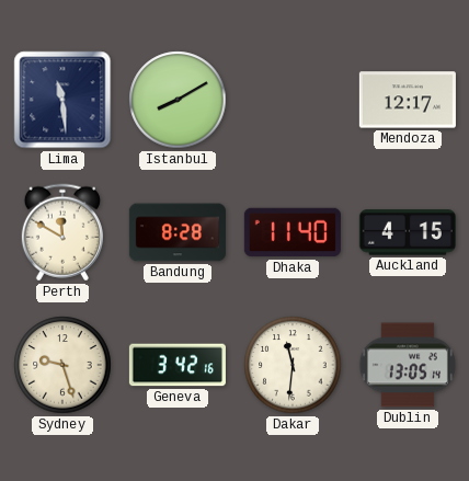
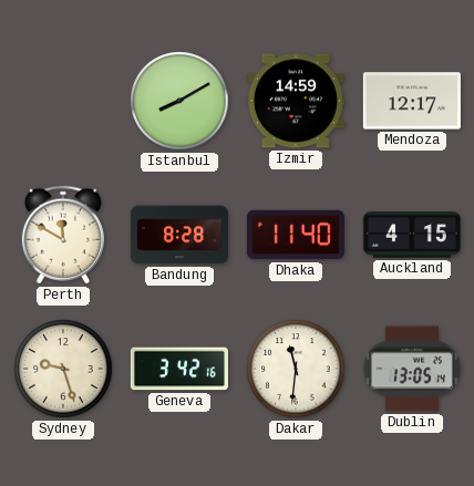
Lima: 11:29 -> none (62, 100)
Izmir: none -> 14:59 (296, 101)
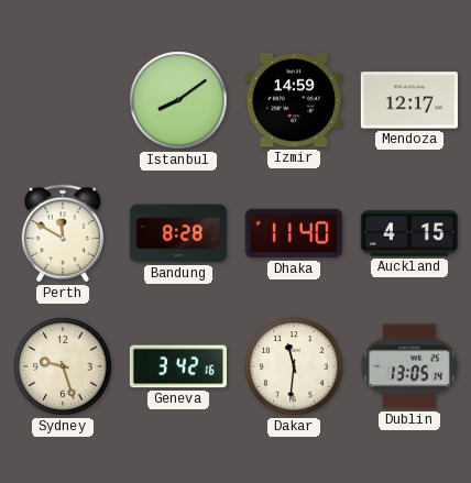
Istanbul: 8:10 -> 8:09 (178, 100)
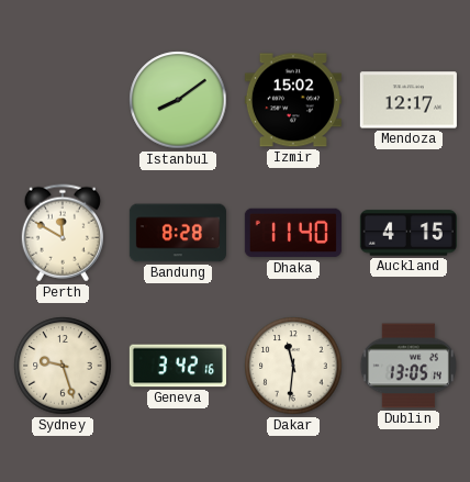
Izmir: 14:59 -> 15:02 (293, 100)
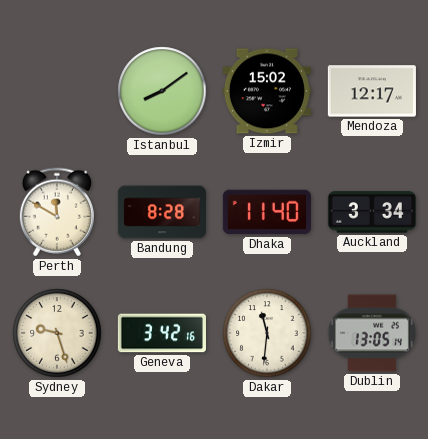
Auckland: 4:15 -> 3:34 (372, 212)
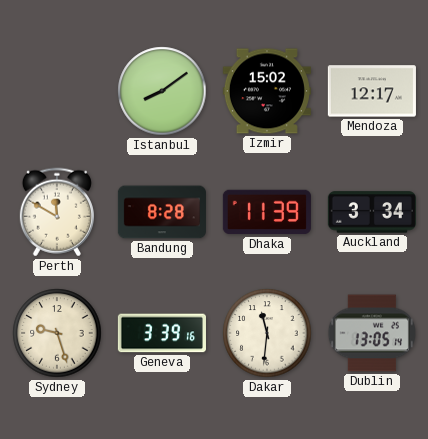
Dhaka: 11:40 -> 11:39 (267, 212)
Geneva: 3:42 -> 3:39 (162, 333)
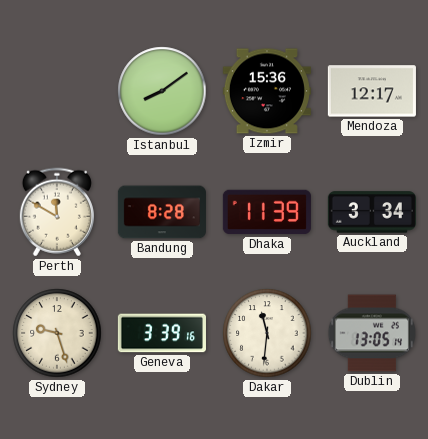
Izmir: 15:02 -> 15:36 (267, 91)
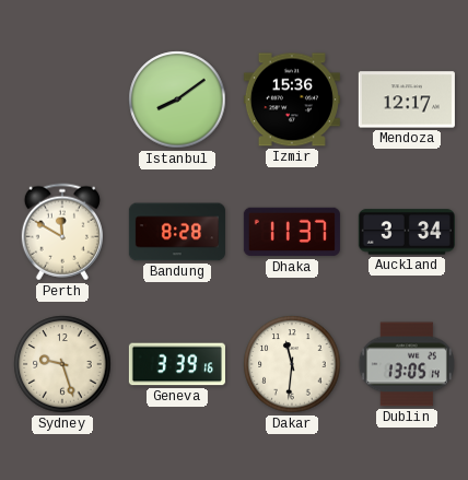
Dhaka: 11:39 -> 11:37 (292, 232)
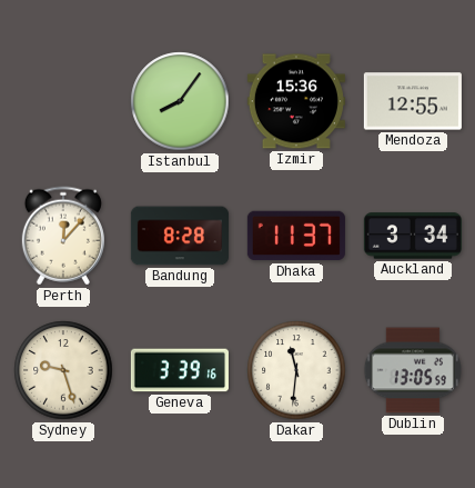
Istanbul: 8:09 -> 8:06 (180, 101)
Mendoza: 12:17 -> 12:55 (413, 101)
Perth: 11:50 -> 12:07 (63, 236)
Dublin: 13:05:14 -> 13:05:59 (413, 370)
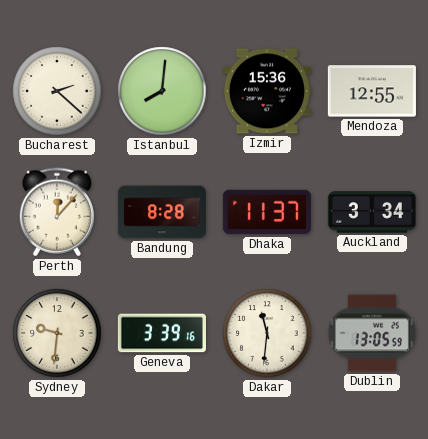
Bucharest: none -> 2:22 (57, 91)
Istanbul: 8:06 -> 8:01 (162, 91)
Sydney: 9:27 -> 9:31 (57, 333)
